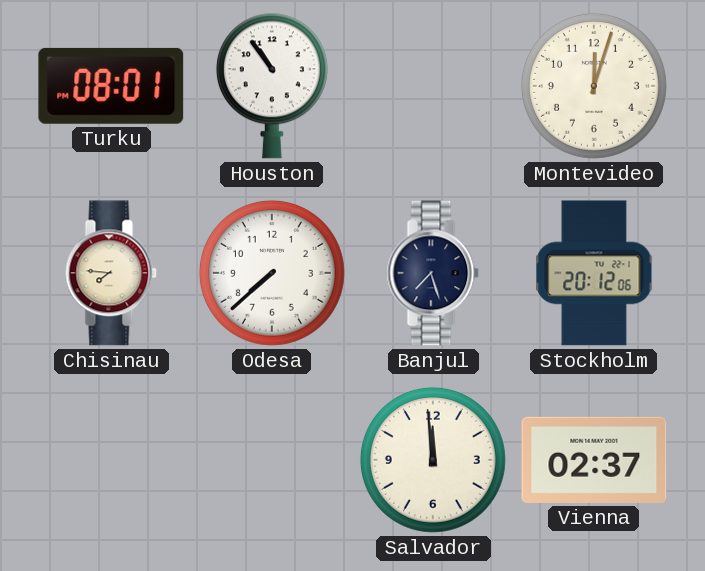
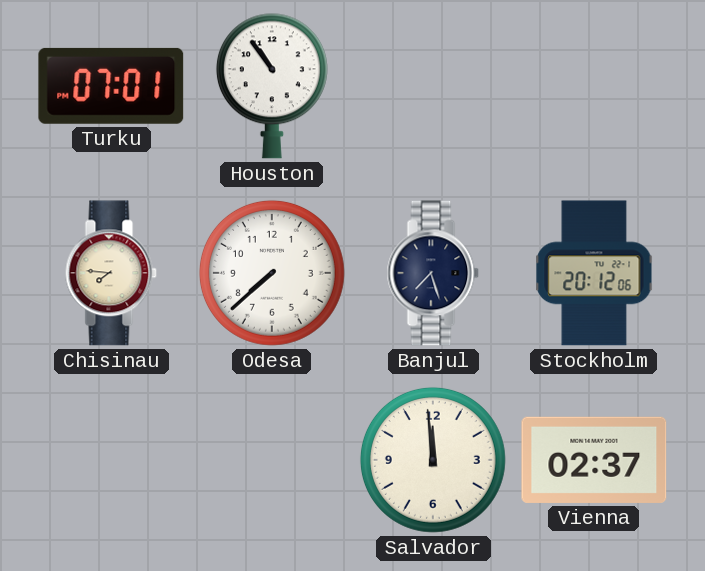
Turku: 08:01 -> 07:01 (111, 86)
Montevideo: 12:03 -> none (594, 86)
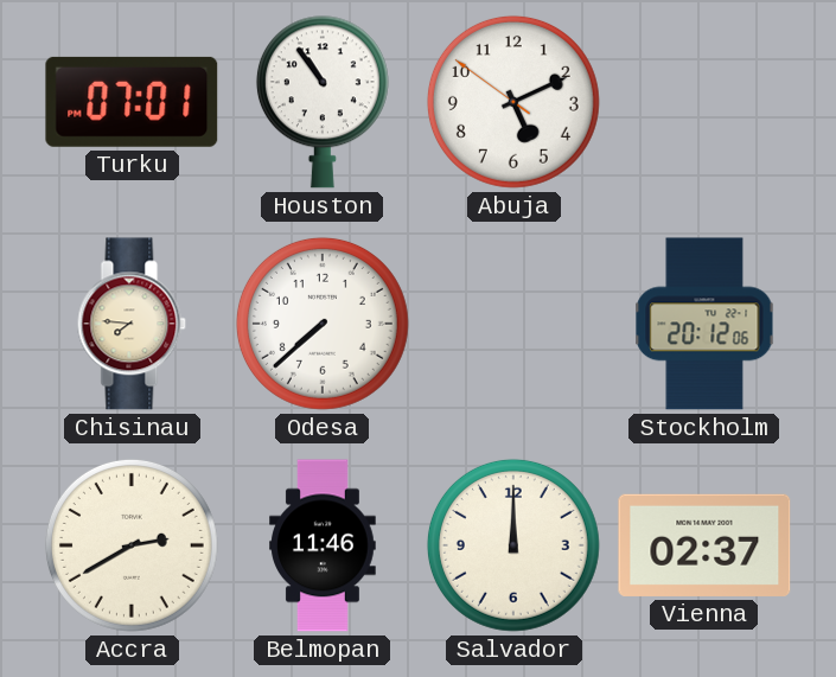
Abuja: none -> 5:10 (513, 102)
Banjul: 7:27 -> none (433, 273)
Accra: none -> 2:40 (132, 545)
Belmopan: none -> 11:46 (323, 545)
Salvador: 11:59 -> 12:00 (513, 545)
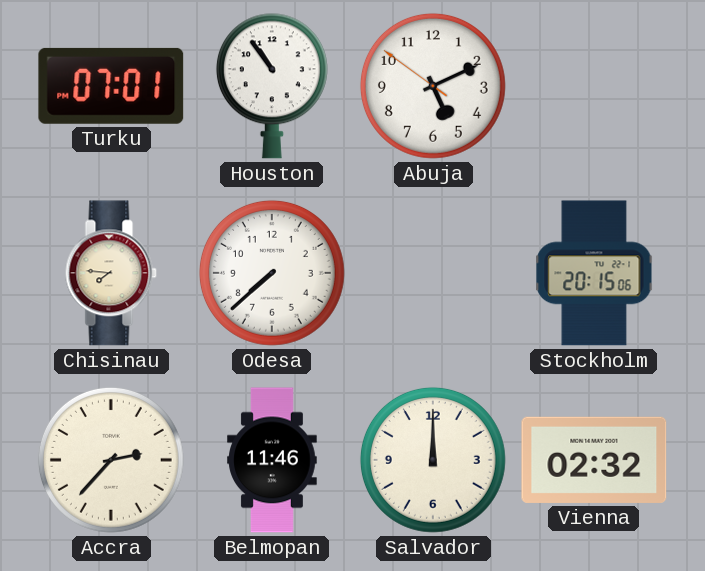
Stockholm: 20:12 -> 20:15 (594, 273)
Accra: 2:40 -> 2:37 (111, 460)
Vienna: 02:37 -> 02:32 (594, 460)
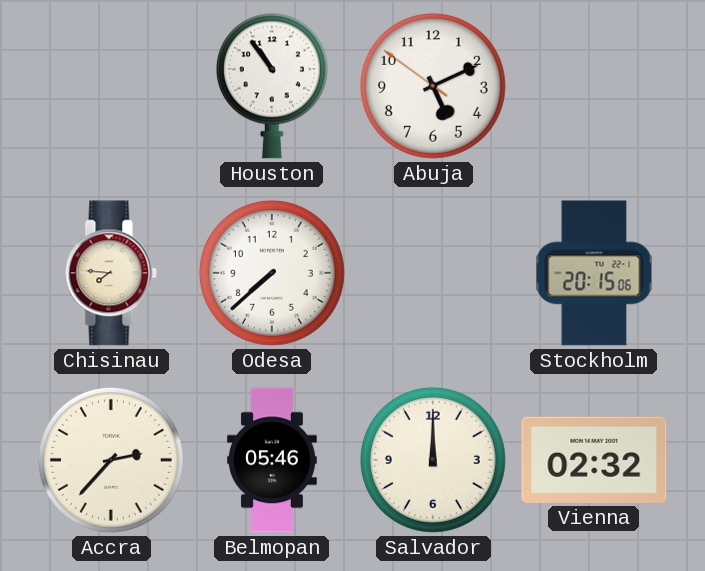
Turku: 07:01 -> none (111, 86)
Belmopan: 11:46 -> 05:46 (272, 460)
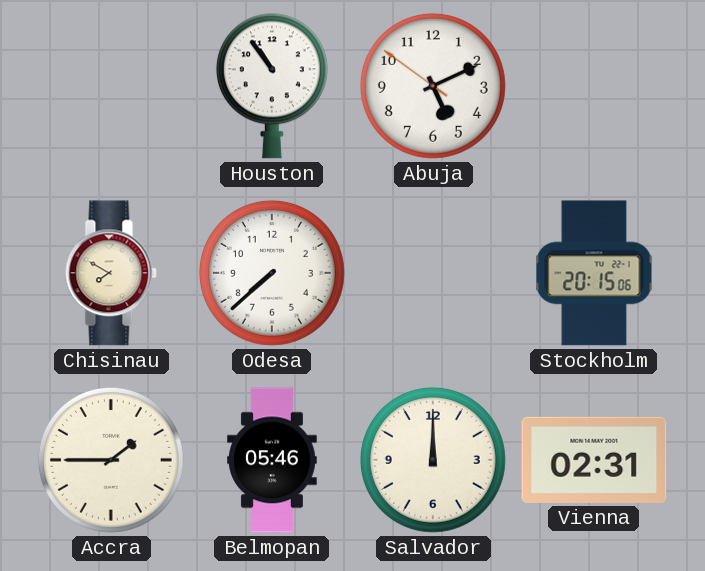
Chisinau: 7:46 -> 7:50 (111, 273)
Accra: 2:37 -> 1:45 (111, 460)
Vienna: 02:32 -> 02:31 (594, 460)
